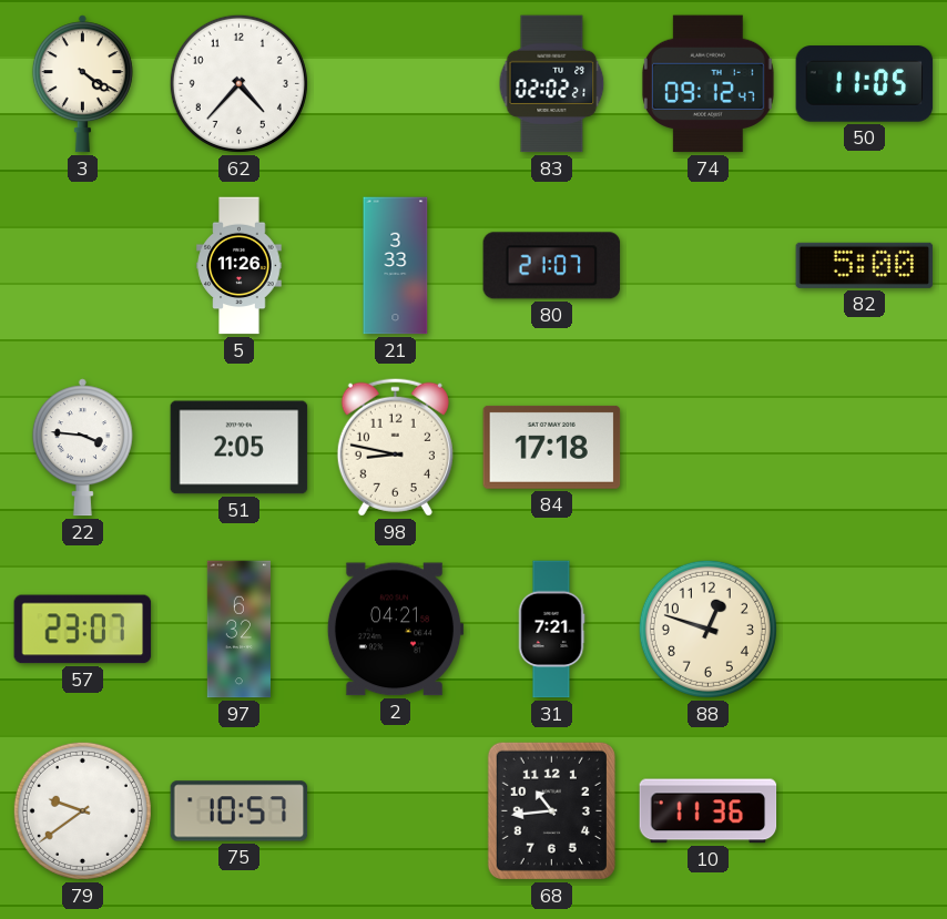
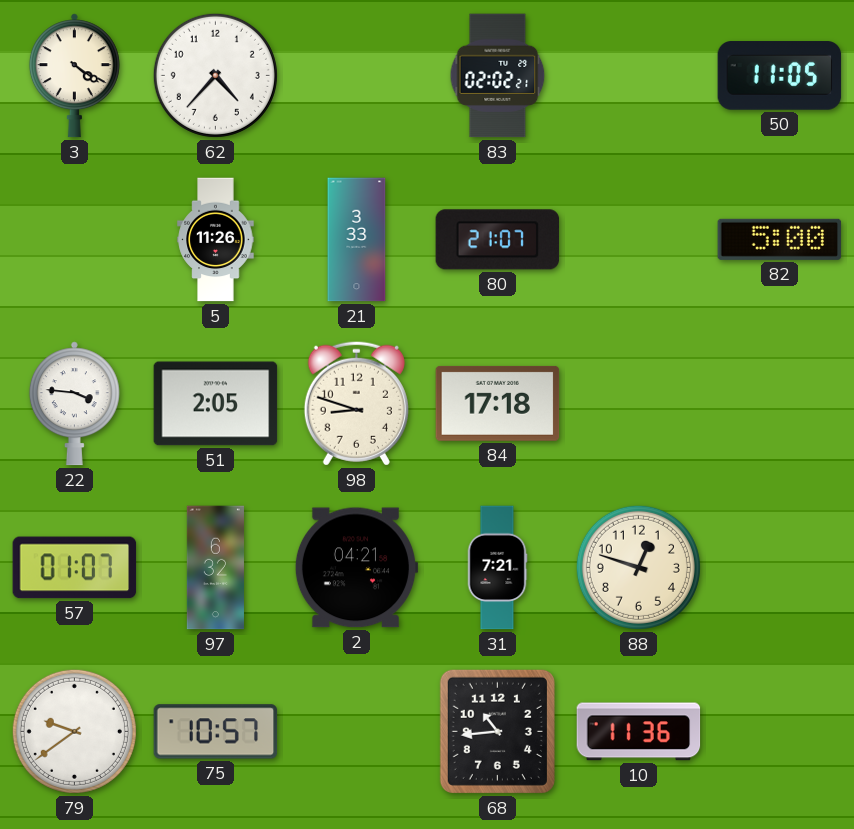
74: 09:12 -> none (707, 84)
98: 8:47 -> 8:48 (356, 403)
57: 23:07 -> 01:07 (75, 568)
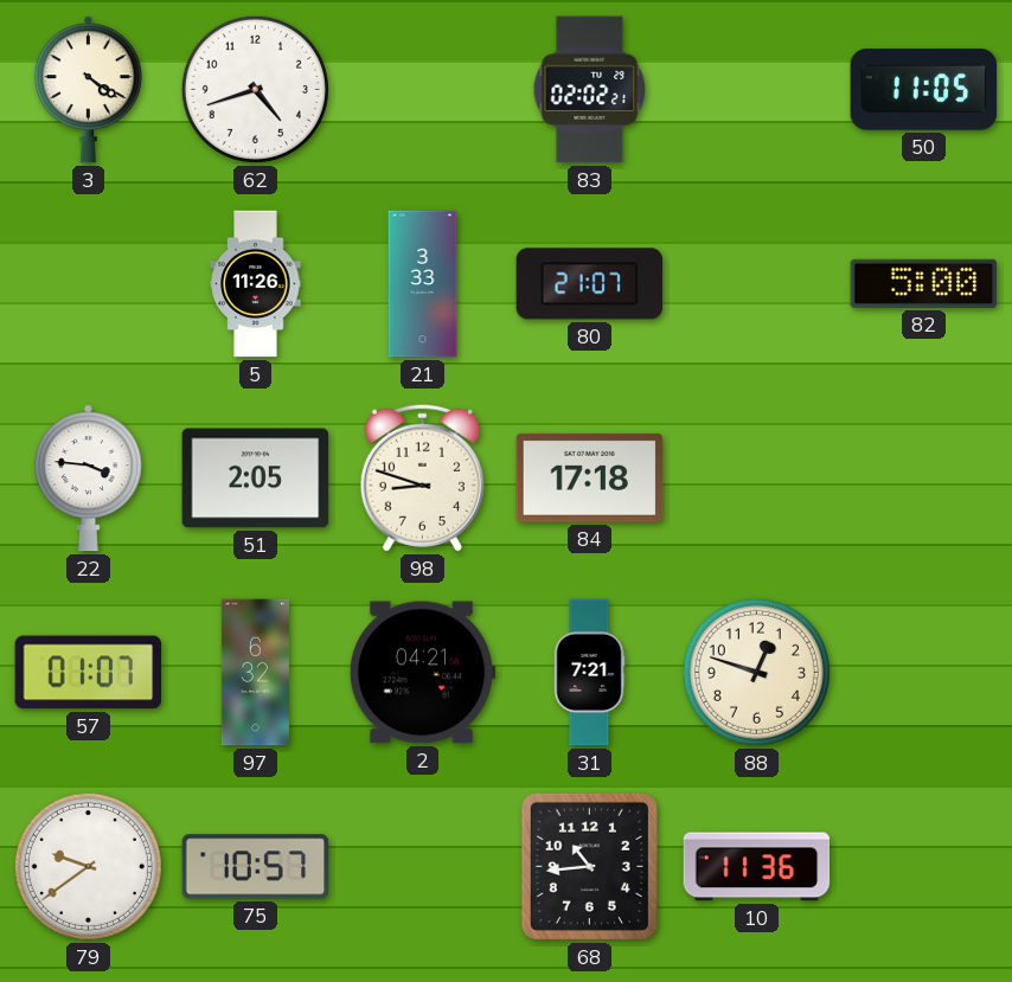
62: 4:37 -> 4:42 (255, 89)
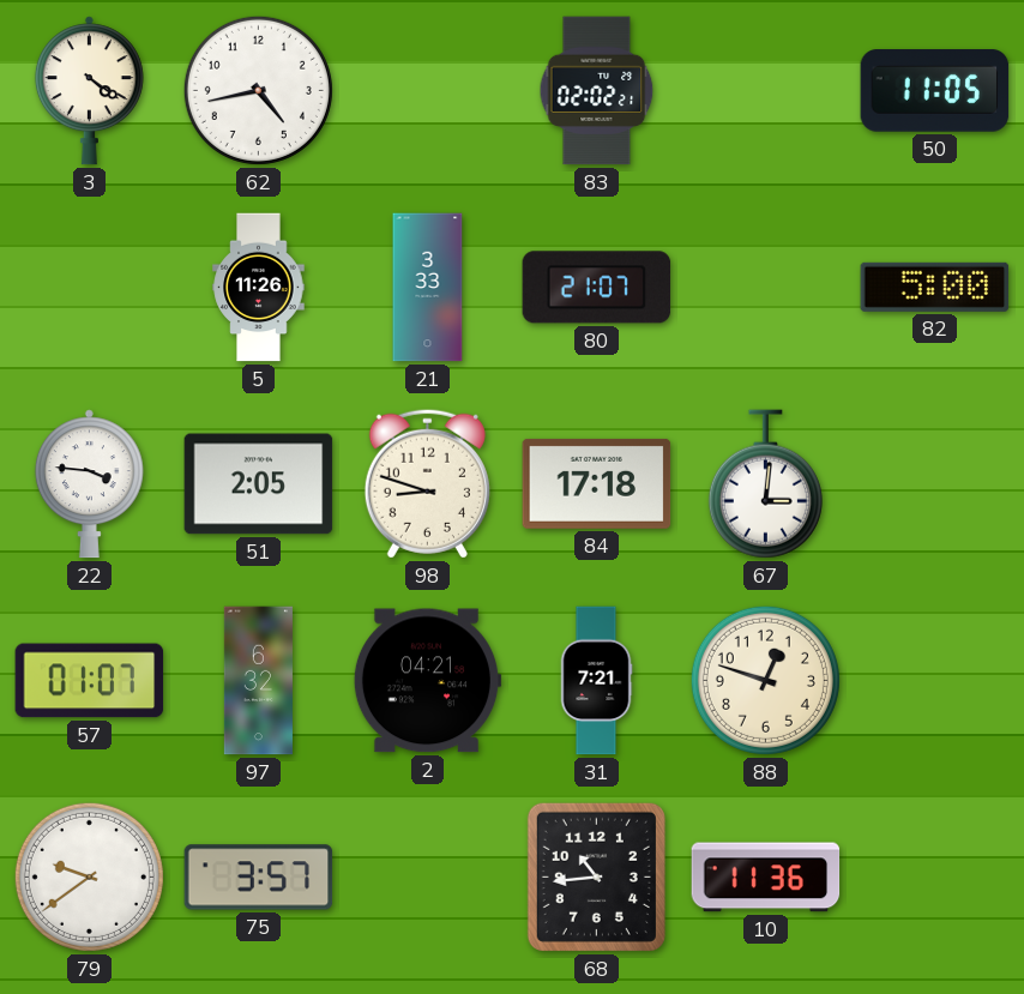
62: 4:42 -> 4:43 (258, 90)
67: none -> 3:01 (765, 484)
75: 10:57 -> 3:57 (259, 878)
